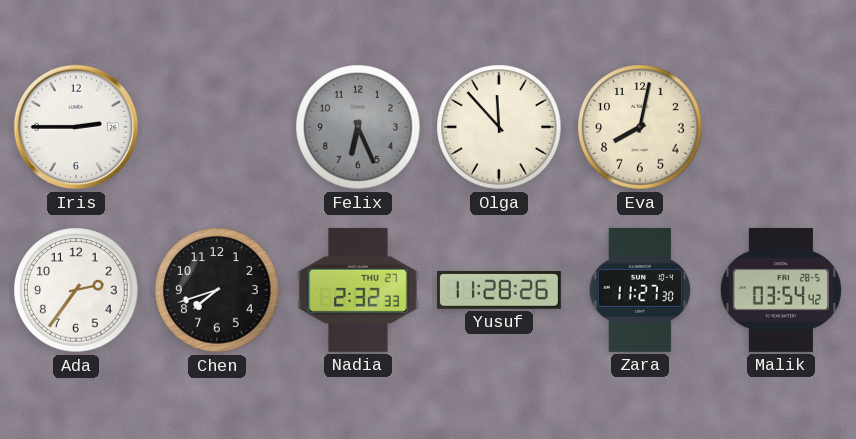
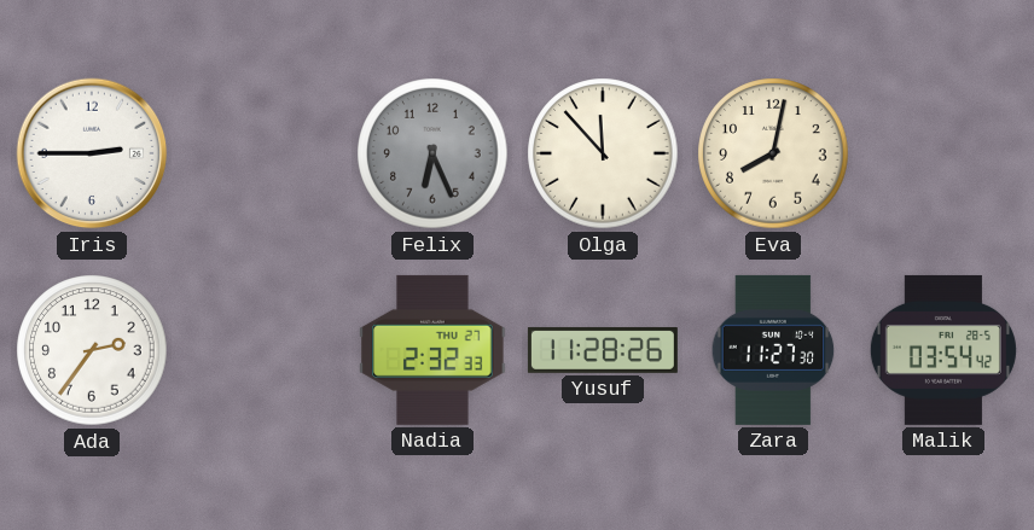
Chen: 7:42 -> none (217, 290)
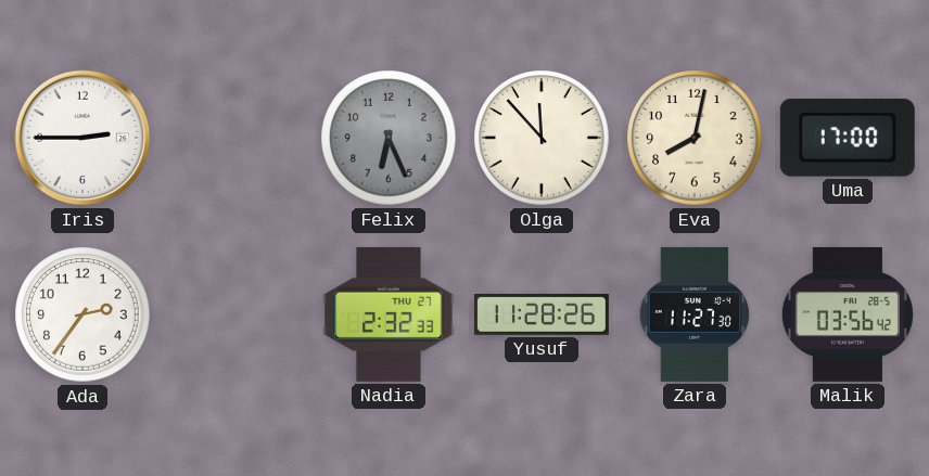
Uma: none -> 17:00 (848, 138)
Malik: 03:54 -> 03:56 (848, 314)
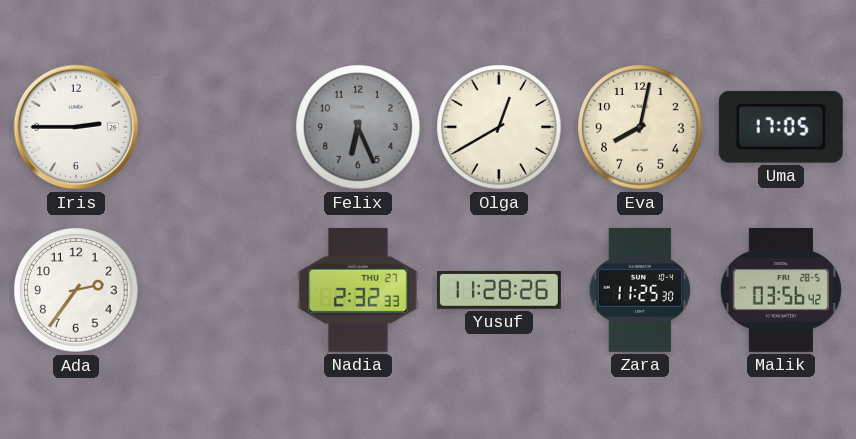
Olga: 11:53 -> 12:40 (499, 127)
Uma: 17:00 -> 17:05 (781, 127)
Zara: 11:27 -> 11:25 (640, 290)
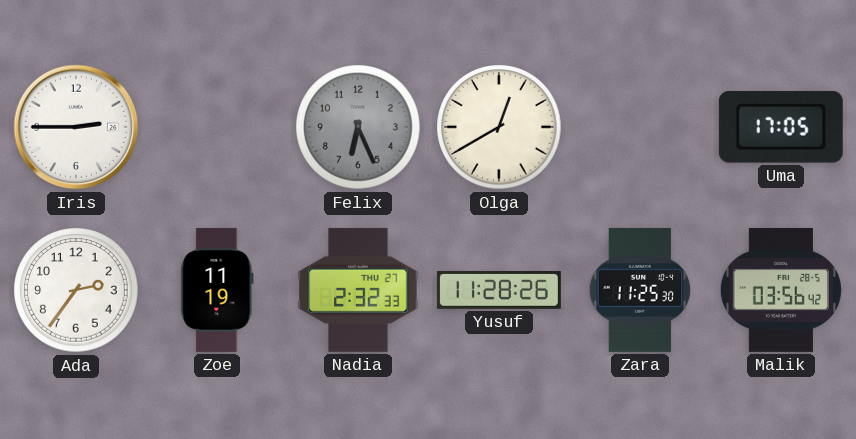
Eva: 8:02 -> none (640, 127)
Zoe: none -> 11:19 (217, 290)
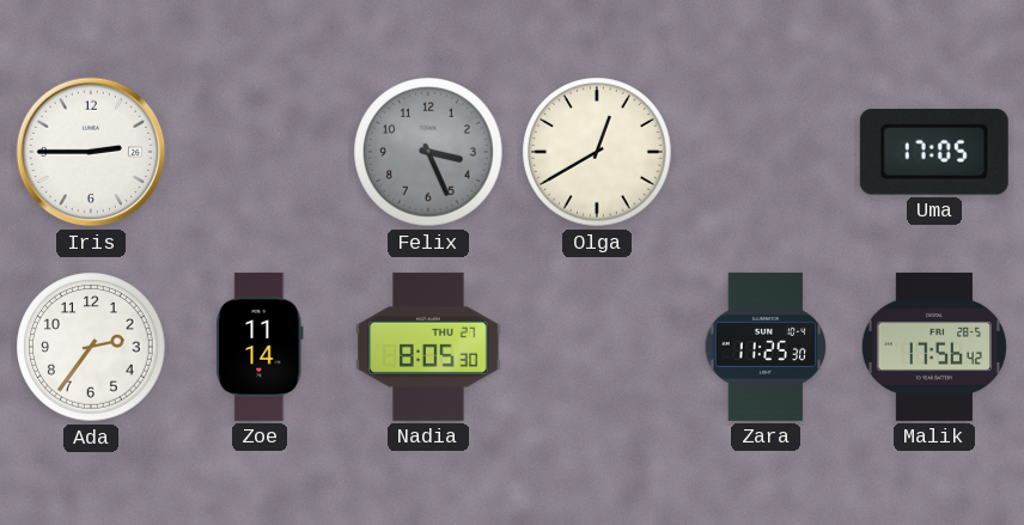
Felix: 6:26 -> 3:26 (428, 152)
Zoe: 11:19 -> 11:14 (260, 347)
Nadia: 2:32 -> 8:05 (428, 347)
Yusuf: 11:28 -> none (499, 290)
Malik: 03:56 -> 17:56 (934, 347)
